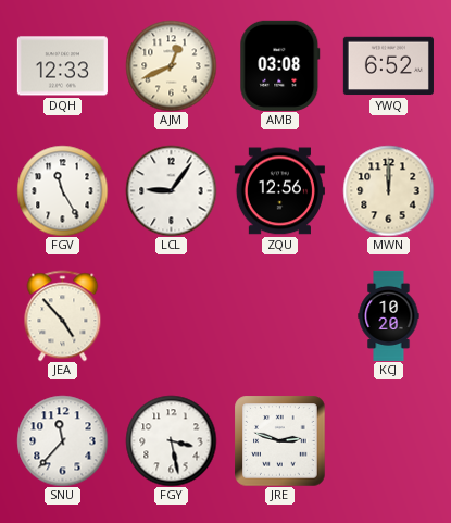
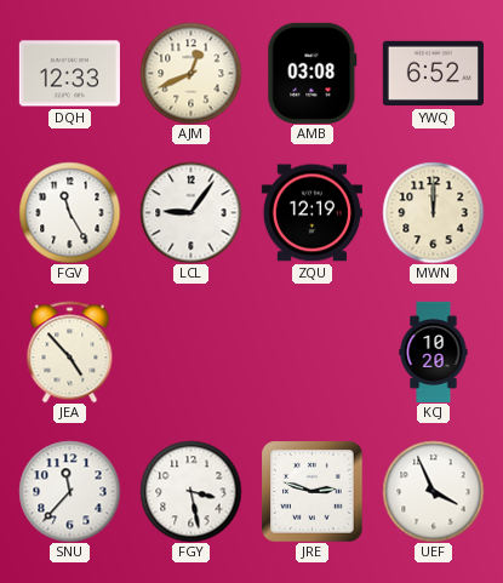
ZQU: 12:56 -> 12:19 (311, 213)
UEF: none -> 3:56 (433, 491)
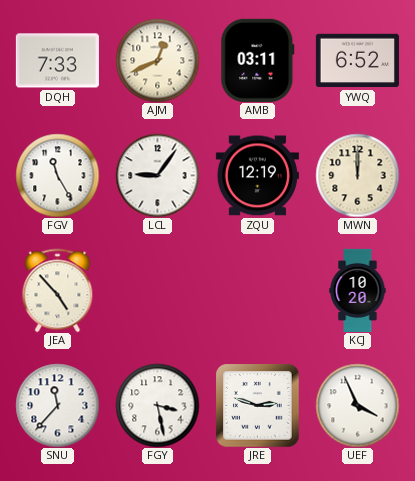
DQH: 12:33 -> 7:33 (57, 61)
AMB: 03:08 -> 03:11 (258, 60)
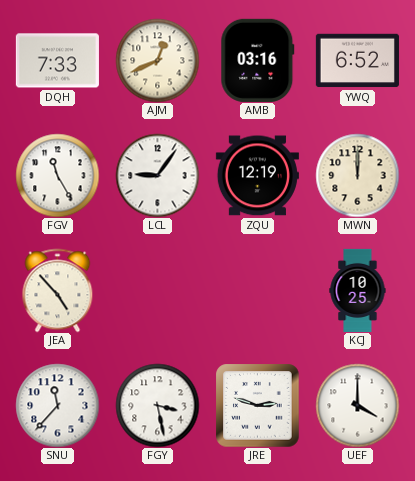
AMB: 03:11 -> 03:16 (258, 60)
KCJ: 10:20 -> 10:25 (358, 290)
UEF: 3:56 -> 4:00 (357, 405)
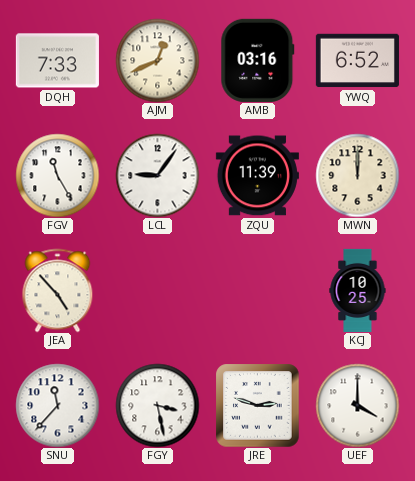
ZQU: 12:19 -> 11:39 (257, 176)
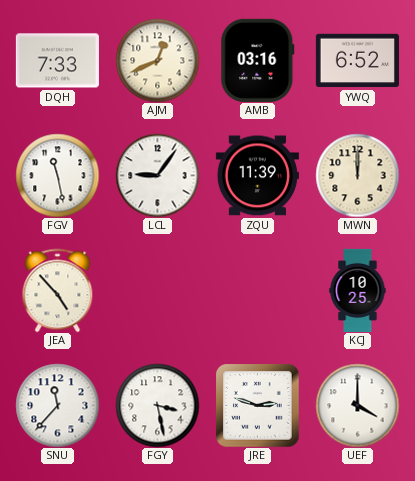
FGV: 11:25 -> 11:28 (57, 175)
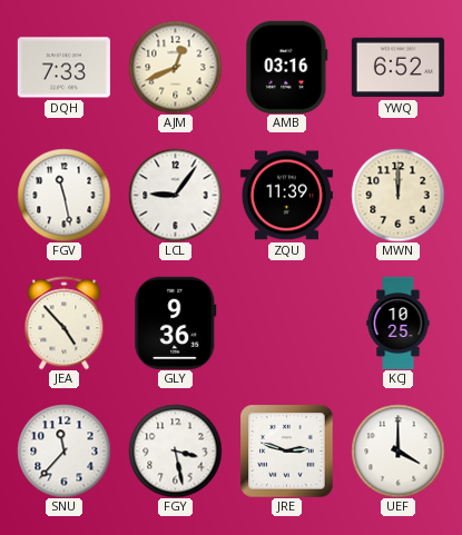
GLY: none -> 9:36 (176, 323)
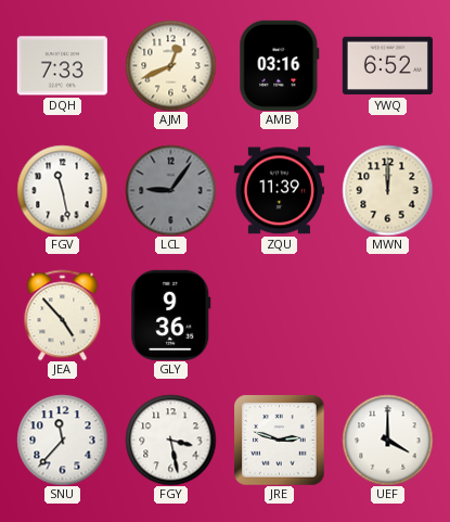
LCL dial: white -> grey (170, 190)
KCJ: 10:25 -> none (399, 323)
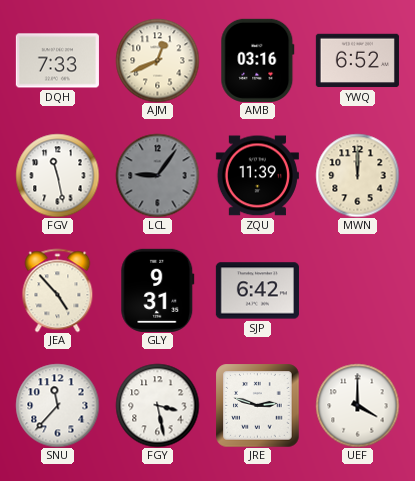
GLY: 9:36 -> 9:31 (158, 290)
SJP: none -> 6:42 (257, 291)
